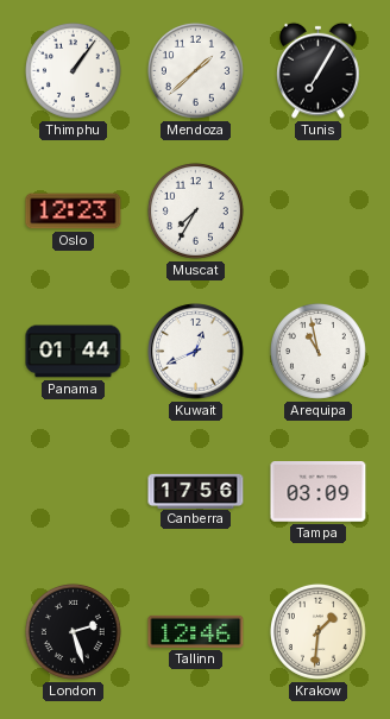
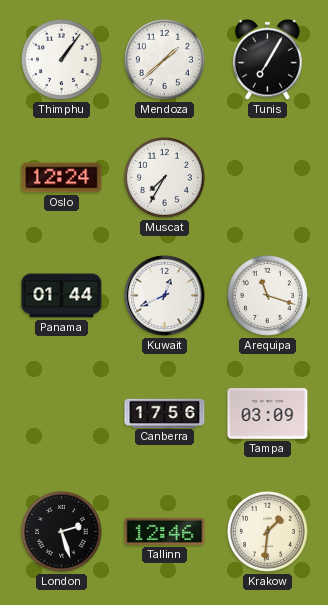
Oslo: 12:23 -> 12:24 (62, 178)
Arequipa: 10:58 -> 11:18 (267, 295)
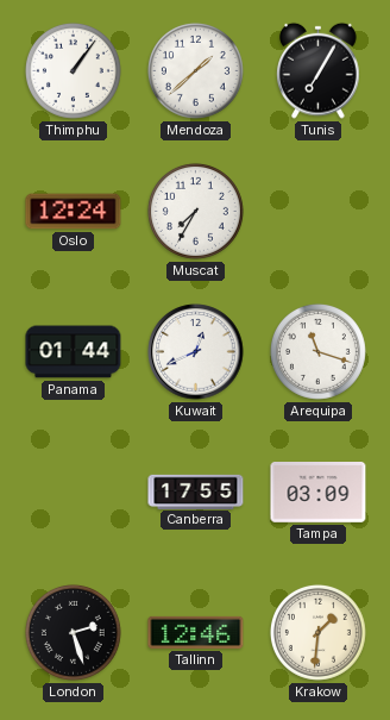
Canberra: 17:56 -> 17:55 (196, 492)
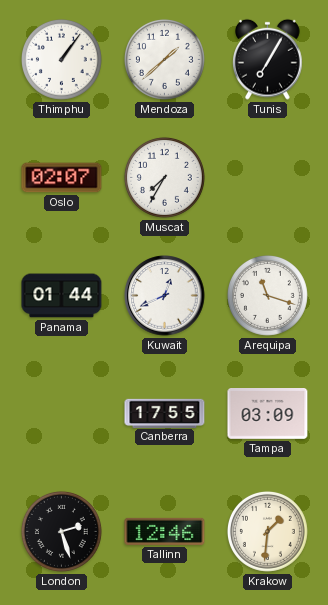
Oslo: 12:24 -> 02:07 (62, 178)
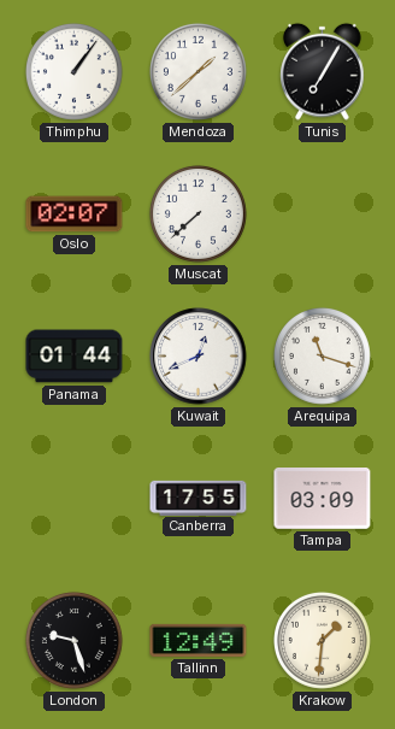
Muscat: 7:35 -> 7:38 (197, 213)
London: 2:27 -> 9:27 (73, 640)
Tallinn: 12:46 -> 12:49 (199, 640)
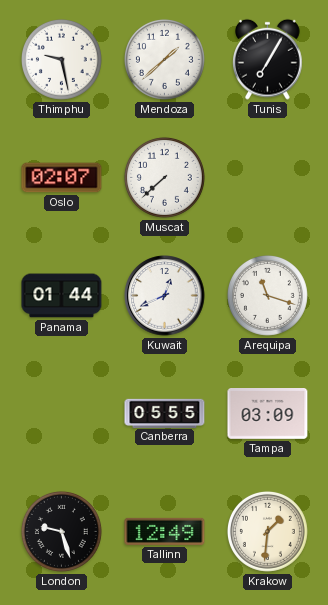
Thimphu: 1:06 -> 9:28 (61, 59)
Canberra: 17:55 -> 05:55 (165, 413)
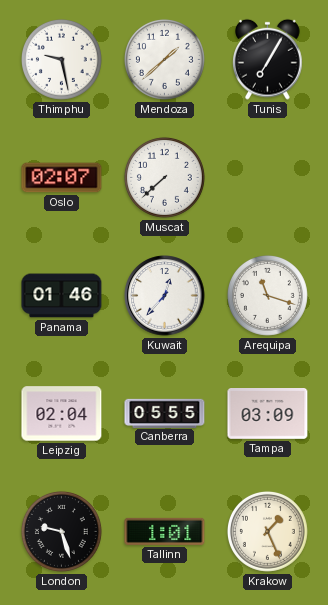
Panama: 01:44 -> 01:46 (62, 296)
Kuwait: 12:41 -> 12:37 (165, 296)
Leipzig: none -> 02:04 (62, 414)
Tallinn: 12:49 -> 1:01 (165, 531)
Krakow: 1:31 -> 1:26 (267, 531)
